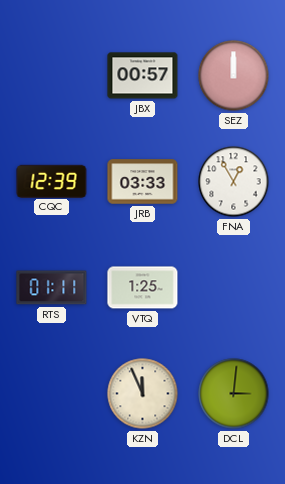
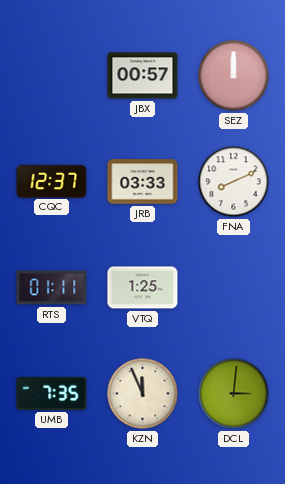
CQC: 12:39 -> 12:37 (52, 181)
FNA: 12:55 -> 8:11 (234, 182)
UMB: none -> 7:35 (52, 393)
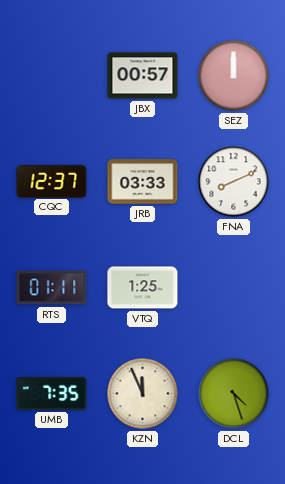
DCL: 3:01 -> 4:27 (234, 394)
